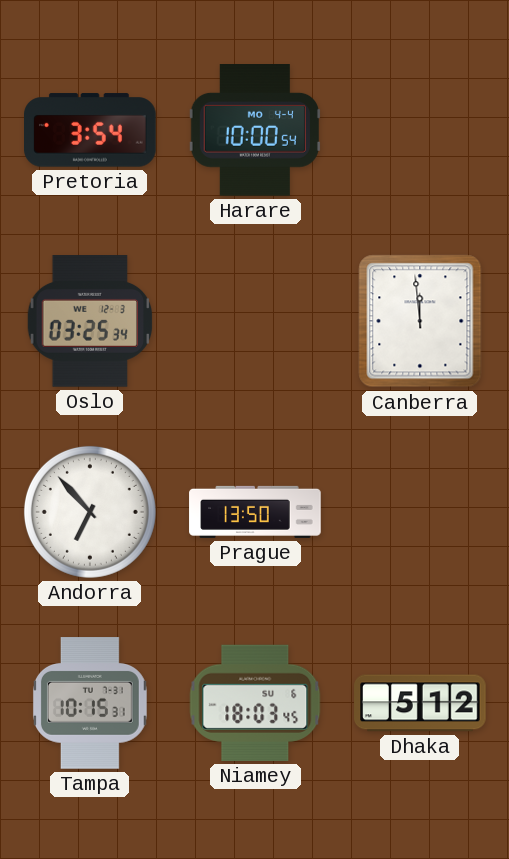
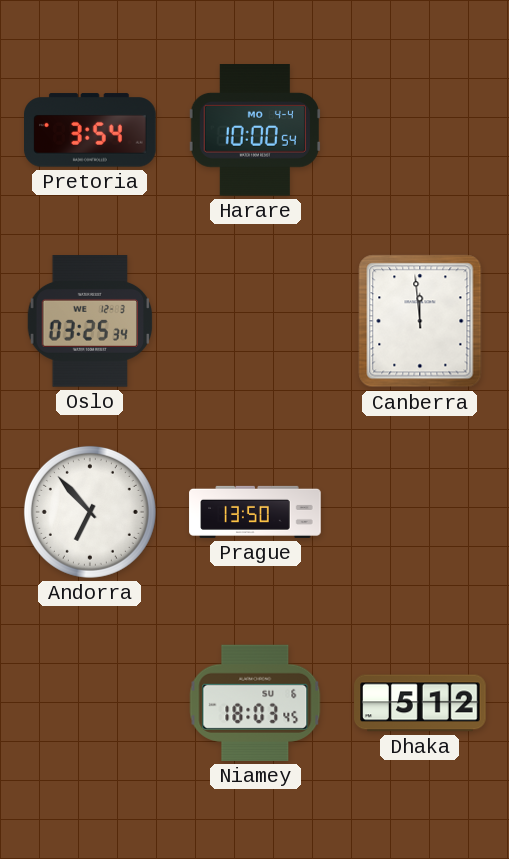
Tampa: 10:15 -> none (90, 703)
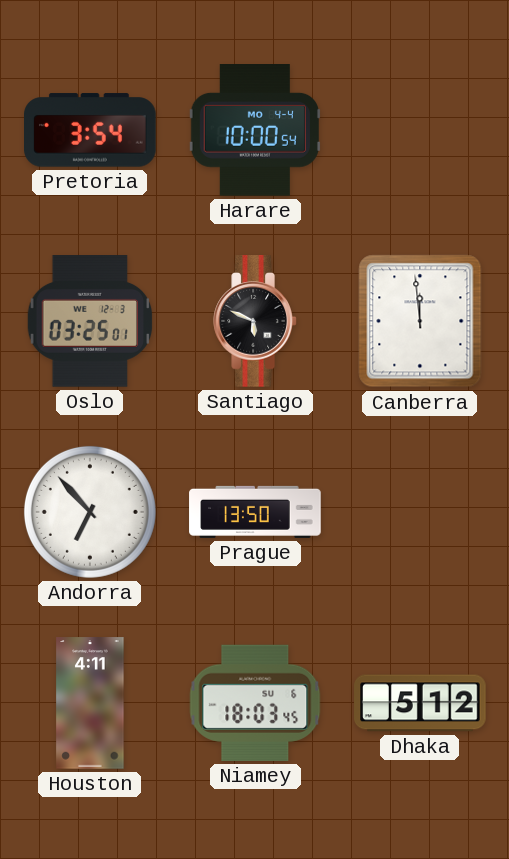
Oslo: 03:25:34 -> 03:25:01 (90, 321)
Santiago: none -> 5:49 (255, 321)
Houston: none -> 4:11 (90, 703)
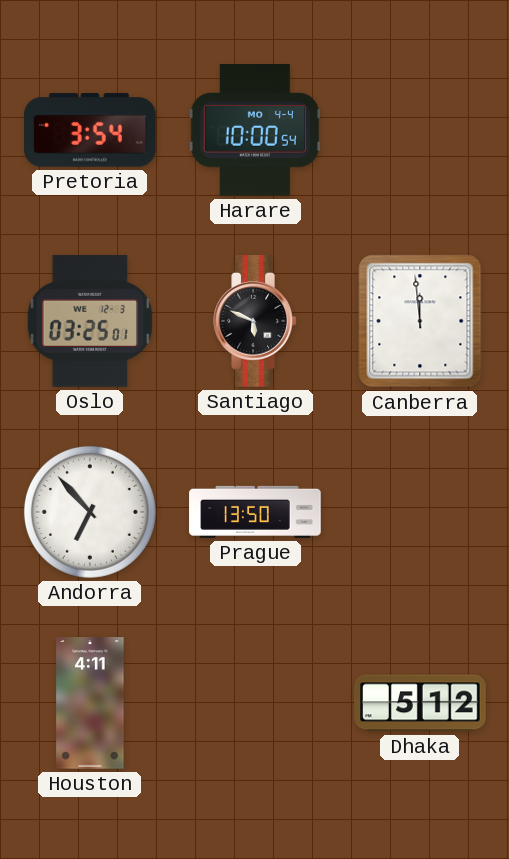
Niamey: 18:03 -> none (255, 703)
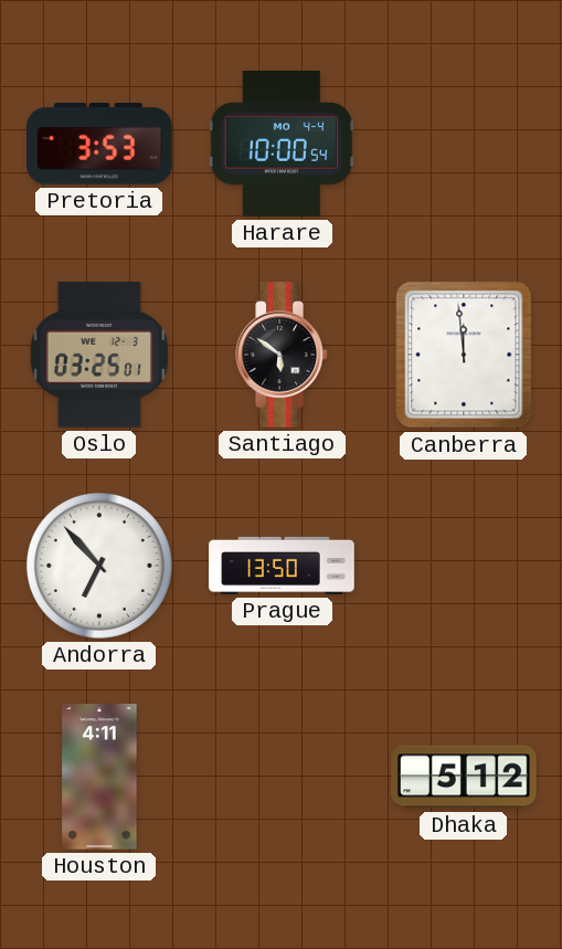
Pretoria: 3:54 -> 3:53 (100, 144)
Santiago: 5:49 -> 5:51 (282, 355)
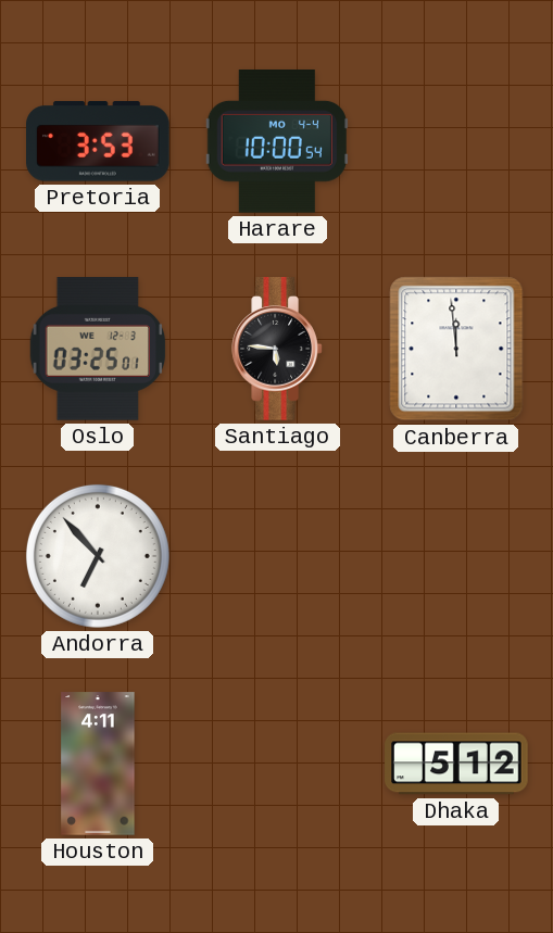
Santiago: 5:51 -> 5:46 (277, 349)
Prague: 13:50 -> none (282, 566)
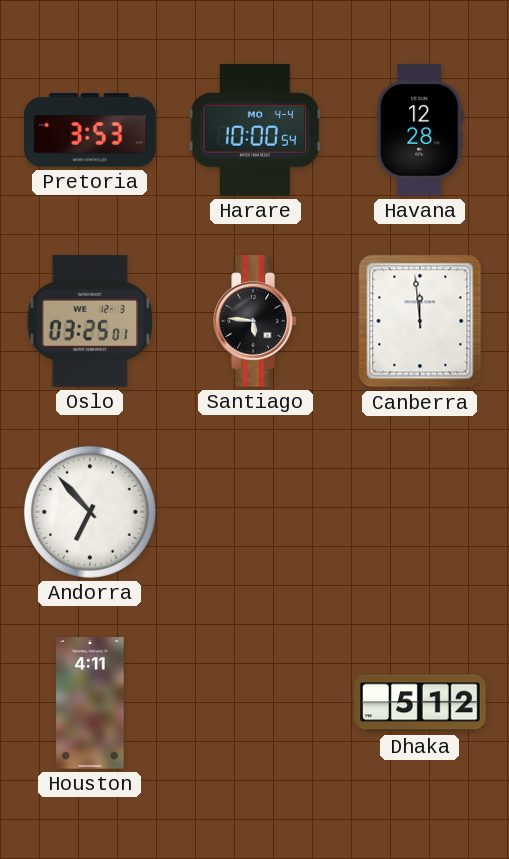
Havana: none -> 12:28 (420, 130)
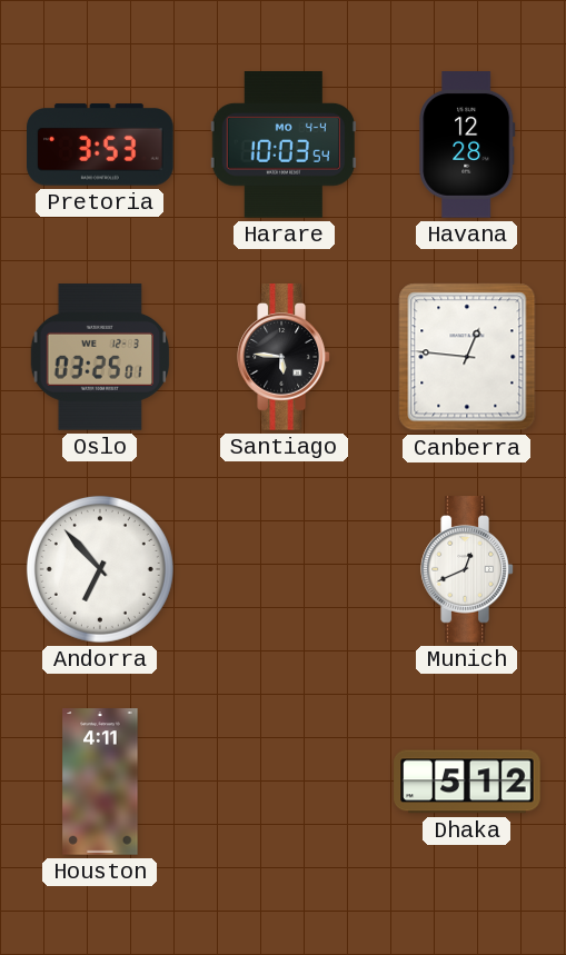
Harare: 10:00 -> 10:03 (282, 146)
Canberra: 11:59 -> 12:46 (467, 357)
Munich: none -> 12:41 (467, 569)
